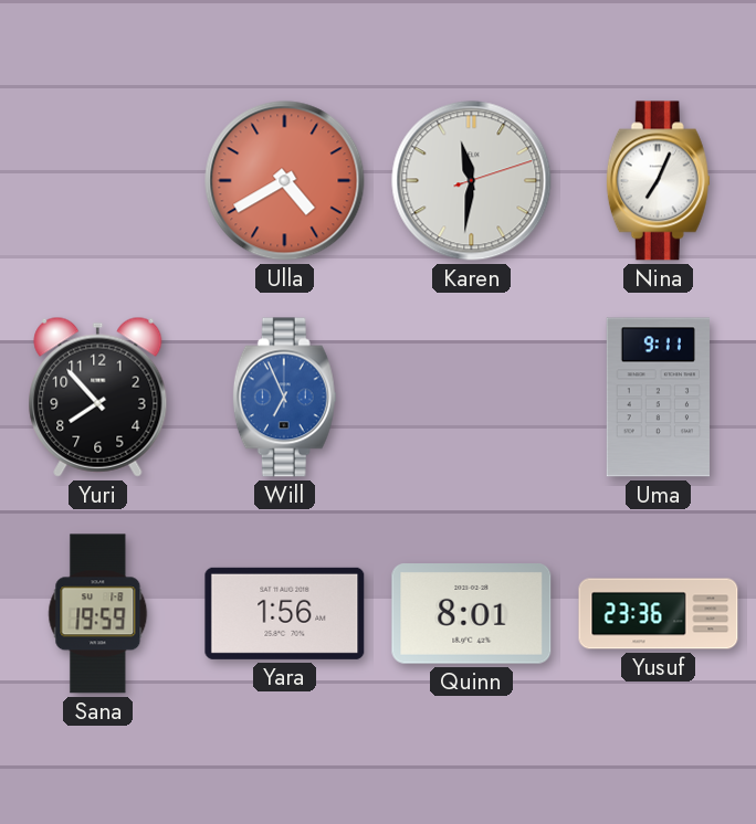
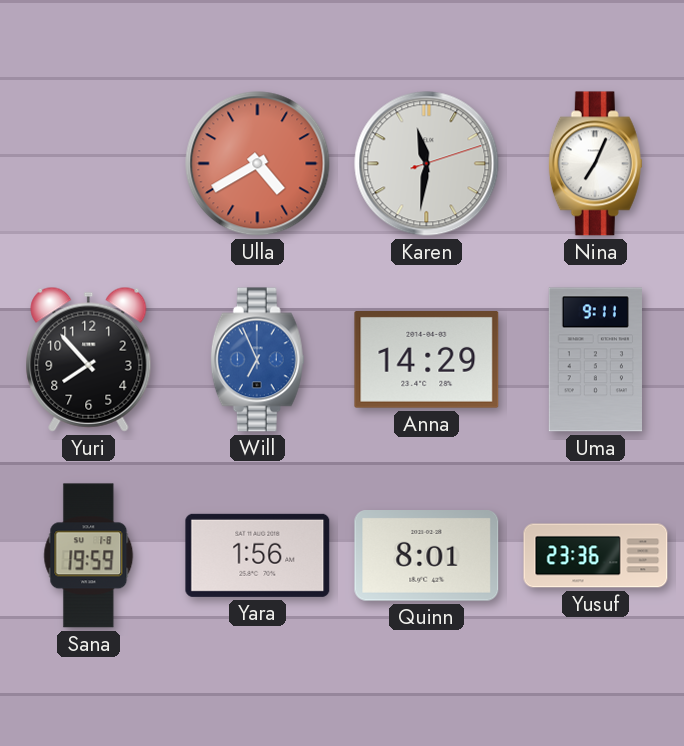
Anna: none -> 14:29 (427, 360)
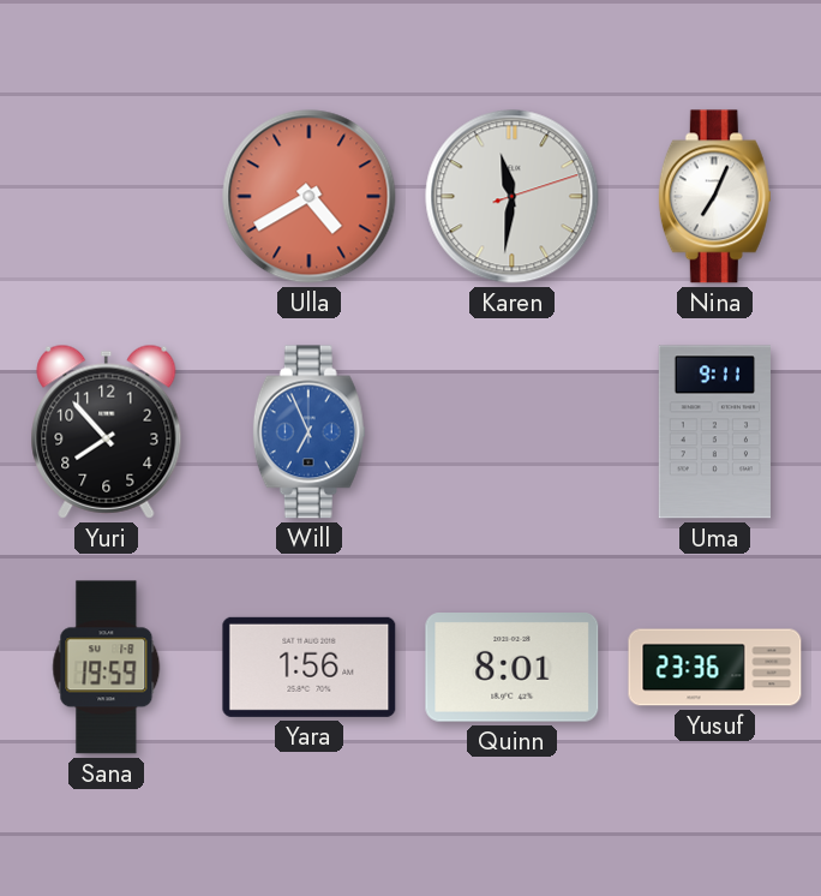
Anna: 14:29 -> none (427, 360)
